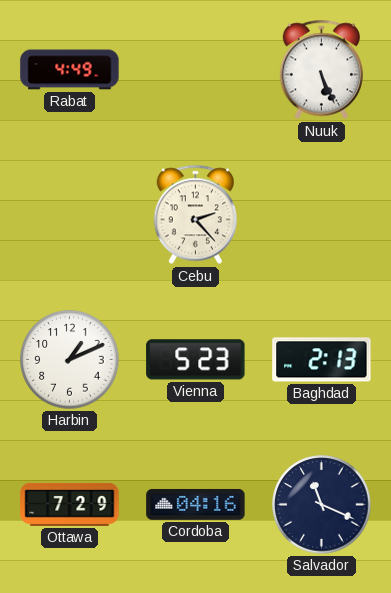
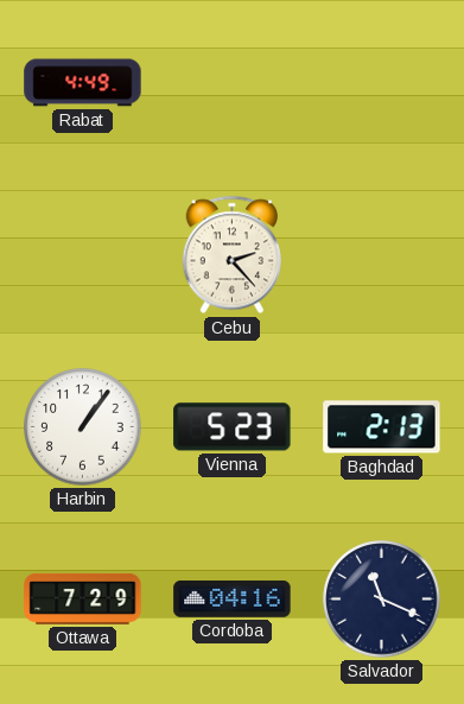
Nuuk: 5:26 -> none (322, 70)
Harbin: 1:11 -> 1:06 (83, 427)
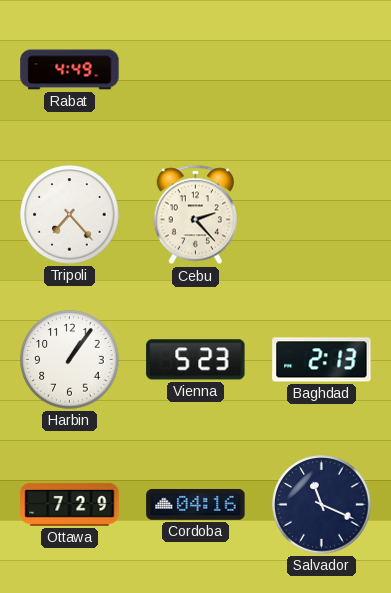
Tripoli: none -> 7:23 (70, 215)
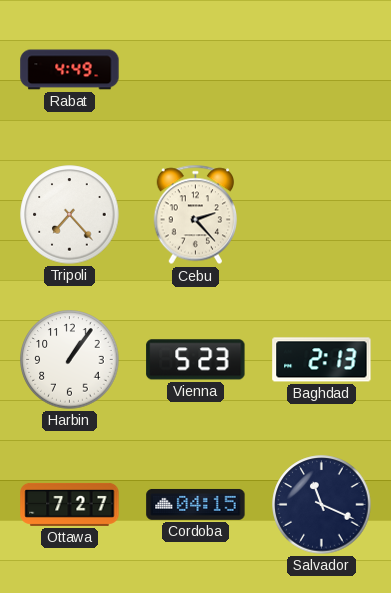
Ottawa: 7:29 -> 7:27 (70, 504)
Cordoba: 04:16 -> 04:15 (196, 505)
